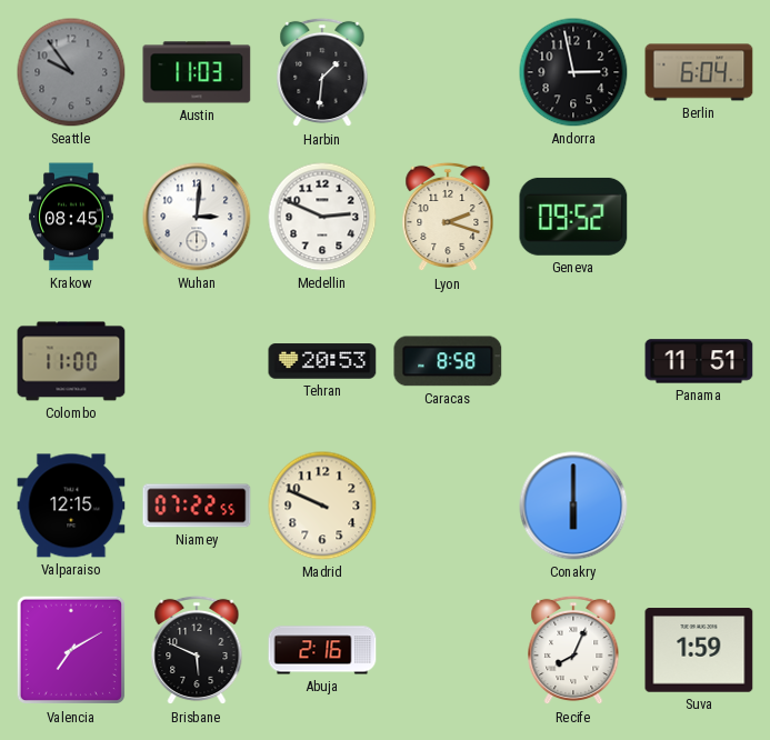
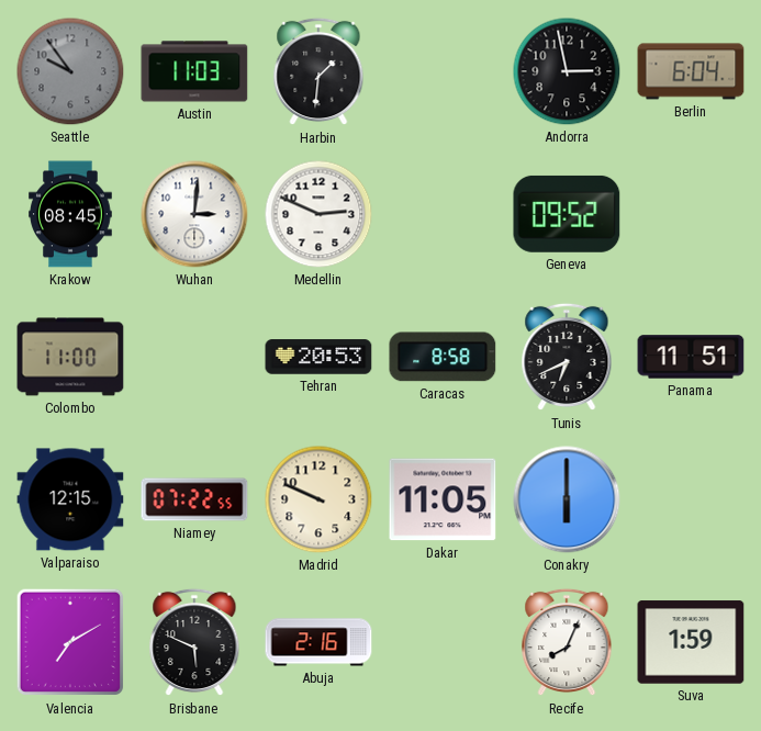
Lyon: 2:18 -> none (448, 217)
Tunis: none -> 6:41 (567, 357)
Dakar: none -> 11:05 (443, 499)
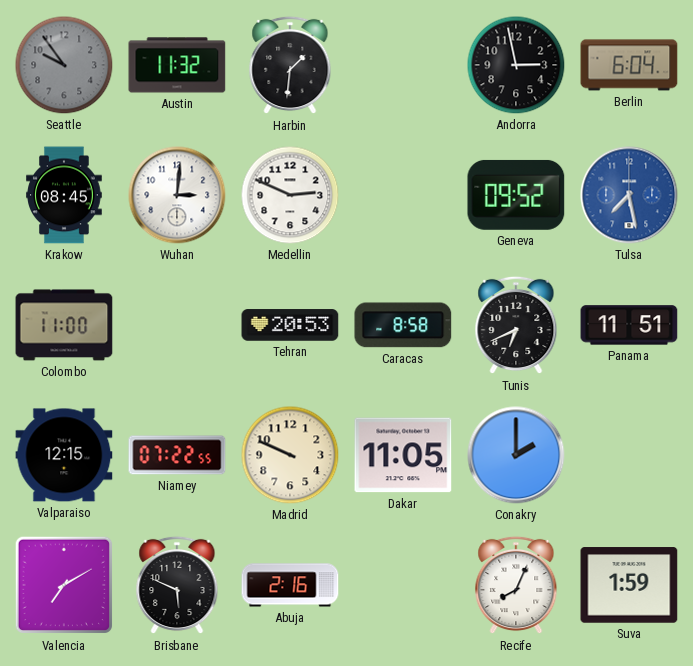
Austin: 11:03 -> 11:32 (177, 65)
Tulsa: none -> 7:28 (629, 195)
Conakry: 6:00 -> 2:00 (516, 455)
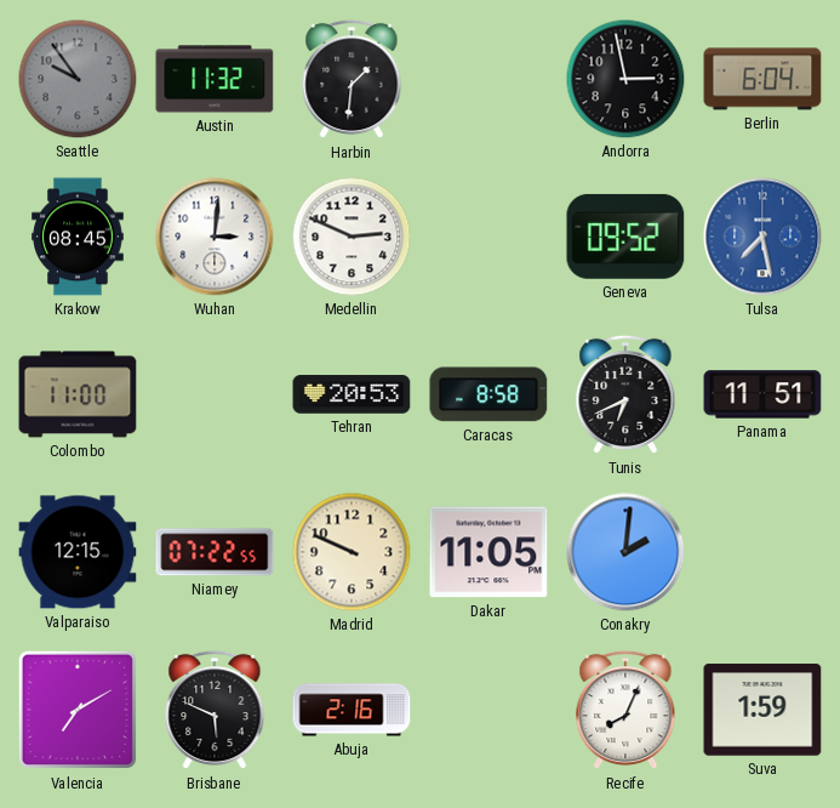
Conakry: 2:00 -> 2:01 (625, 552)
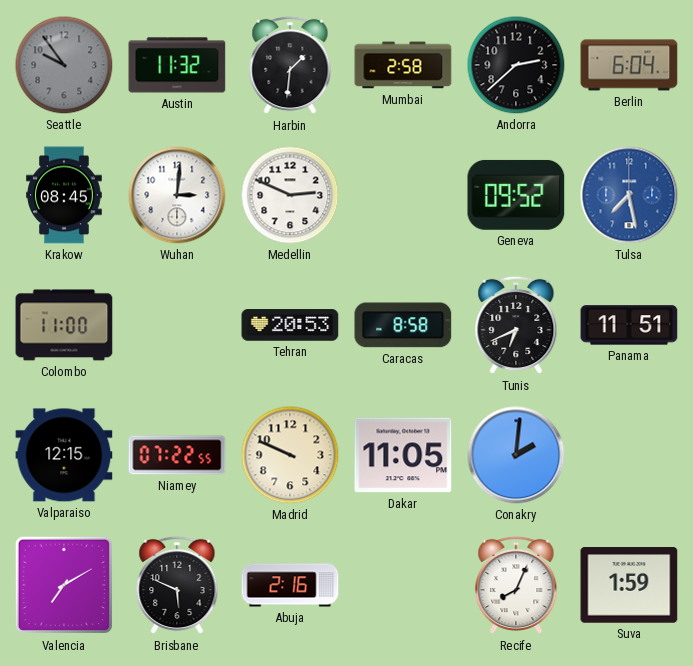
Mumbai: none -> 2:58 (403, 65)
Andorra: 2:58 -> 2:38 (516, 65)
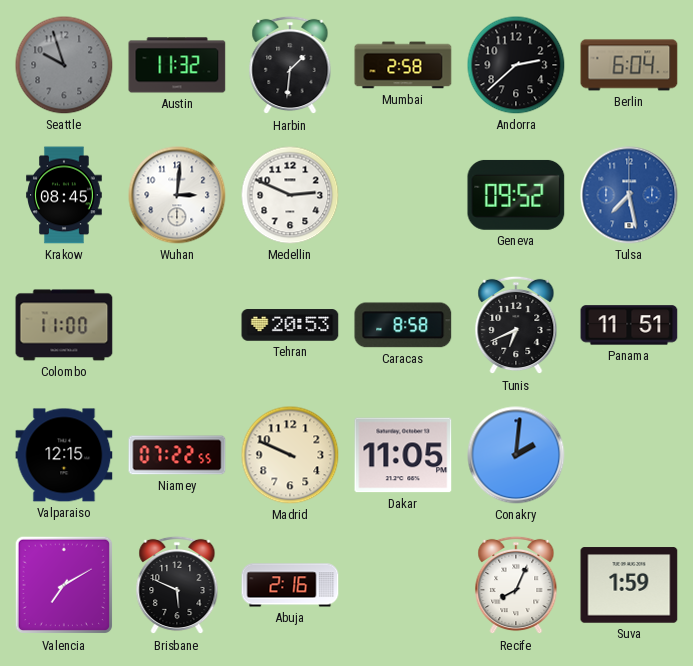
Seattle: 9:54 -> 9:57 (64, 65)
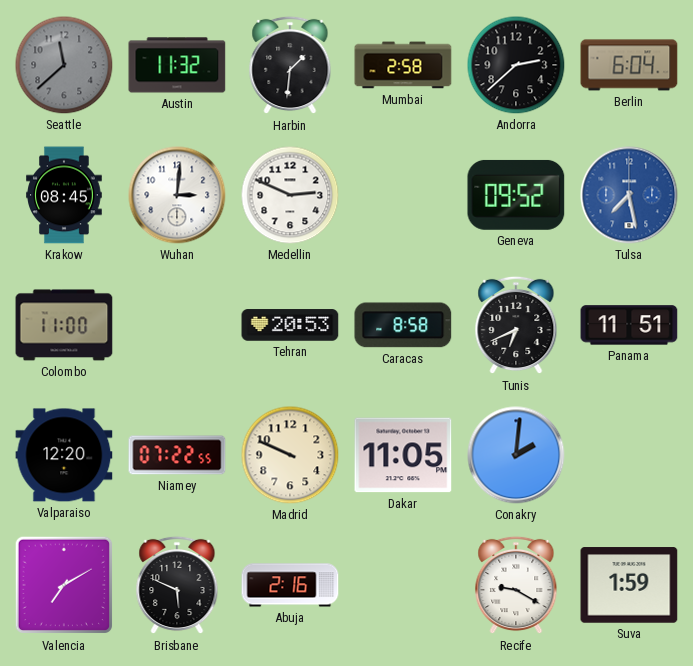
Seattle: 9:57 -> 11:38 (64, 65)
Valparaiso: 12:15 -> 12:20 (64, 455)
Recife: 8:04 -> 9:20 (516, 585)
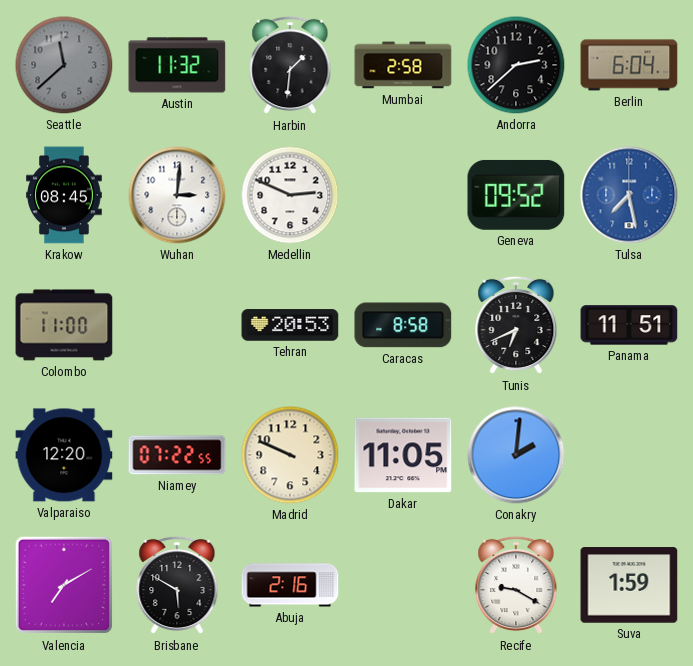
Brisbane: 5:49 -> 5:50 (177, 585)
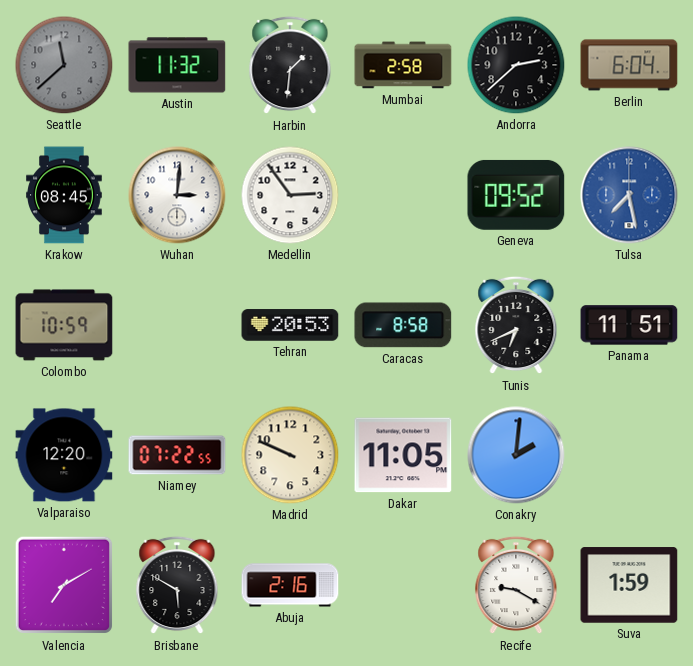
Medellin: 2:49 -> 2:54 (290, 195)
Colombo: 11:00 -> 10:59 (64, 325)
